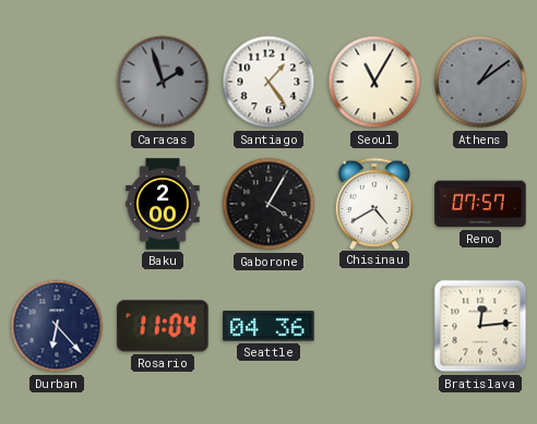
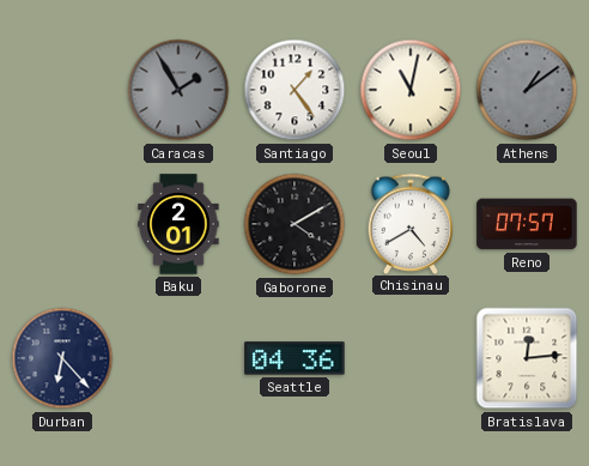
Caracas: 1:57 -> 1:55 (178, 90)
Seoul: 11:05 -> 11:02 (411, 90)
Baku: 2:00 -> 2:01 (178, 224)
Gaborone: 4:05 -> 4:10 (294, 224)
Rosario: 11:04 -> none (163, 326)
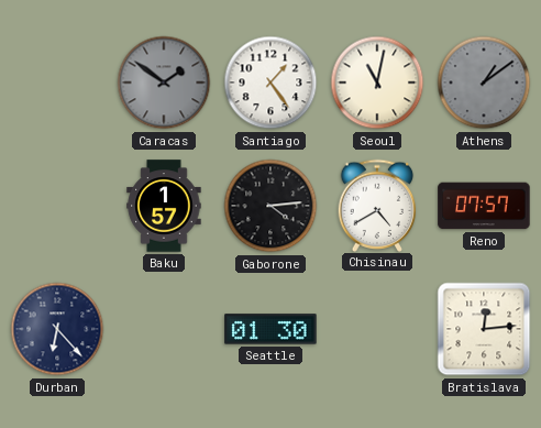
Caracas: 1:55 -> 1:51 (164, 83)
Baku: 2:01 -> 1:57 (164, 206)
Gaborone: 4:10 -> 4:14 (270, 206)
Seattle: 04:36 -> 01:30 (270, 329)
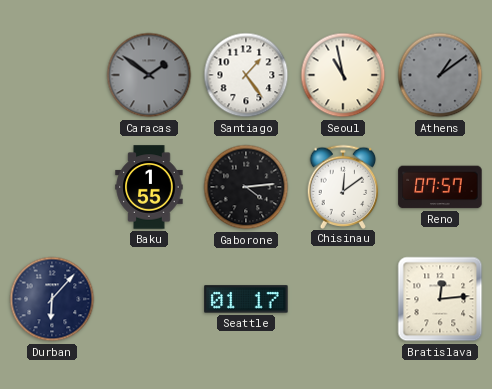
Seoul: 11:02 -> 10:58 (343, 75)
Baku: 1:57 -> 1:55 (149, 187)
Chisinau: 4:40 -> 12:09 (343, 186)
Durban: 6:23 -> 6:07 (52, 299)
Seattle: 01:30 -> 01:17 (246, 299)
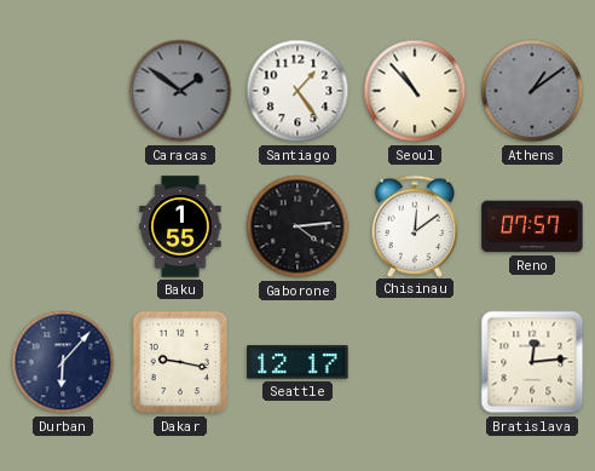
Seoul: 10:58 -> 10:53 (415, 91)
Dakar: none -> 9:17 (180, 362)
Seattle: 01:17 -> 12:17 (297, 362)
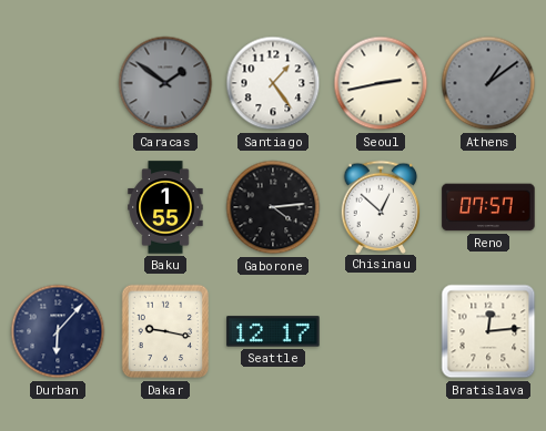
Seoul: 10:53 -> 2:43 (381, 83)
Chisinau: 12:09 -> 12:52 (381, 206)
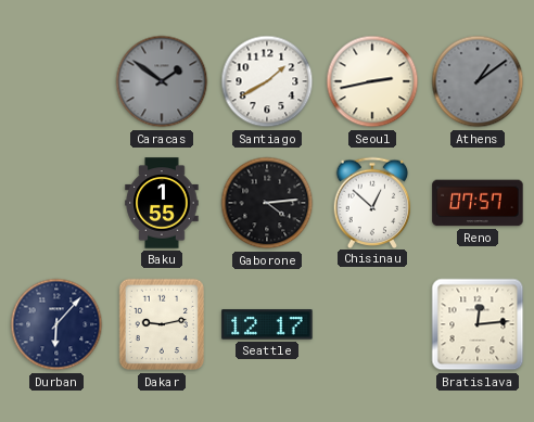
Santiago: 1:24 -> 1:40 (267, 81)
Dakar: 9:17 -> 9:13 (162, 324)
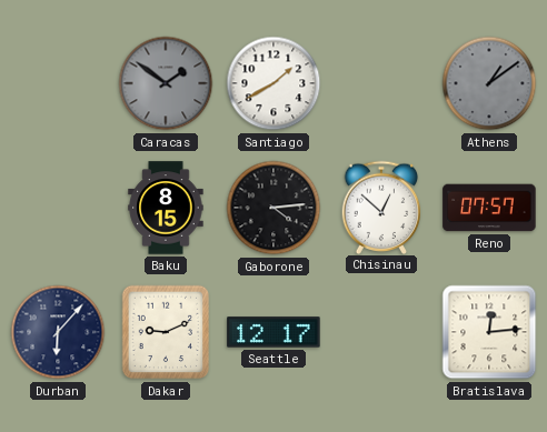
Seoul: 2:43 -> none (372, 81)
Baku: 1:55 -> 8:15 (166, 208)
Dakar: 9:13 -> 9:11 (166, 332)
